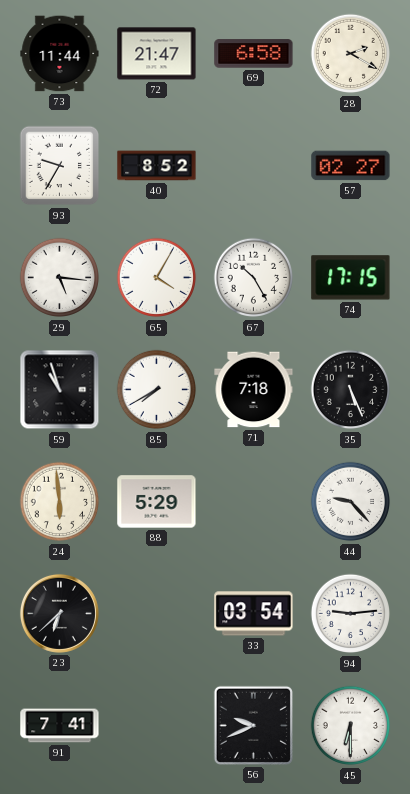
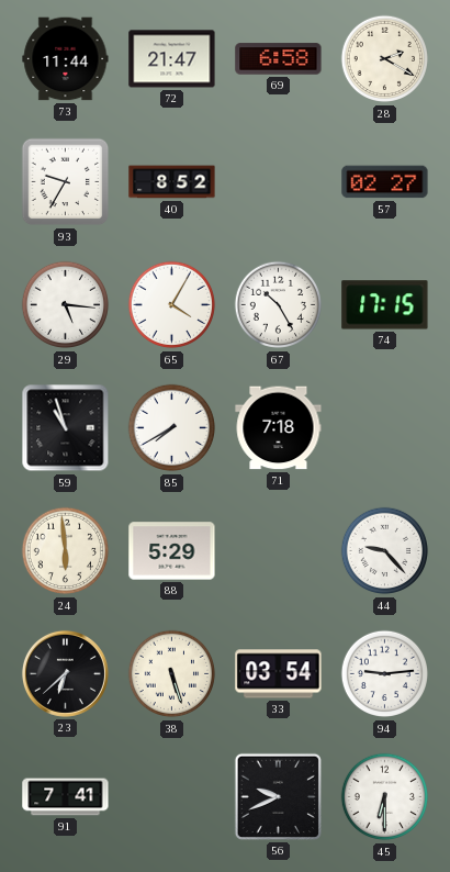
35: 5:26 -> none (351, 390)
38: none -> 5:27 (172, 674)
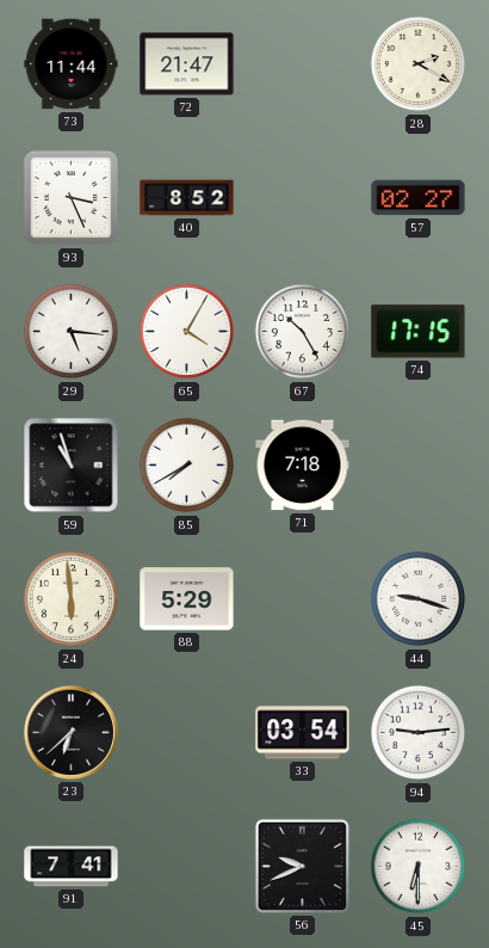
69: 6:58 -> none (279, 59)
93: 9:35 -> 3:26 (72, 198)
44: 9:23 -> 9:18 (419, 599)
38: 5:27 -> none (172, 674)
